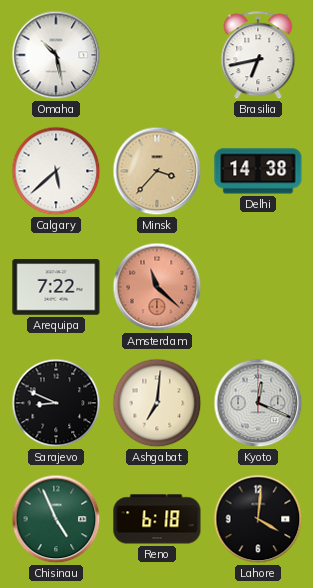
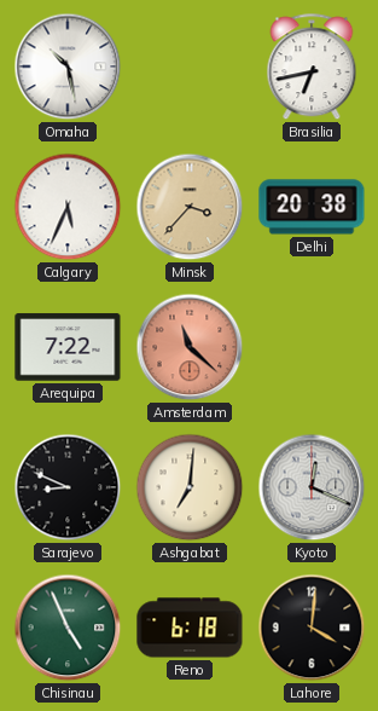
Calgary: 5:38 -> 5:34 (68, 207)
Delhi: 14:38 -> 20:38 (312, 207)
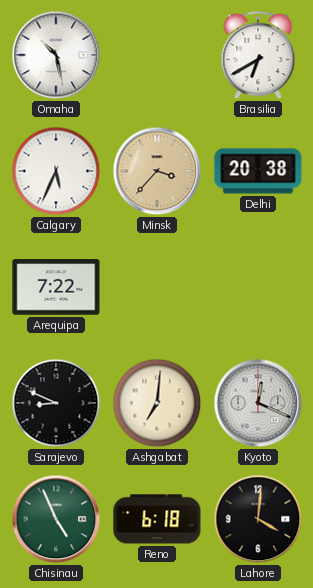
Brasilia: 6:43 -> 6:40 (258, 56)
Amsterdam: 11:22 -> none (190, 347)
